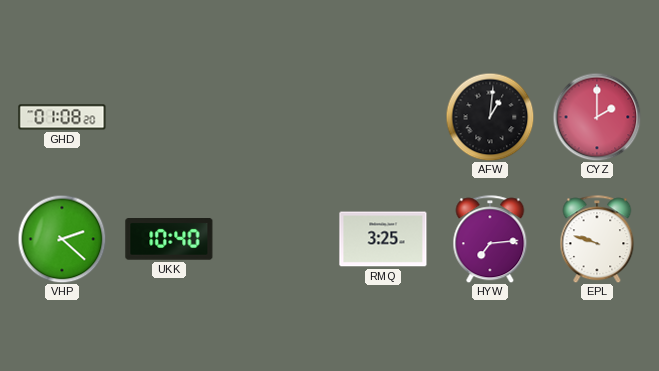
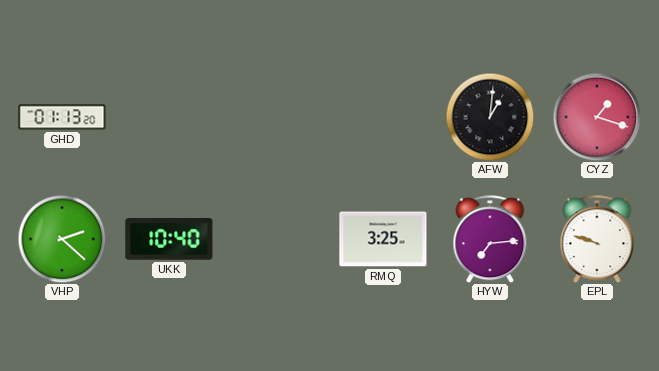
GHD: 01:08 -> 01:13 (62, 117)
CYZ: 2:00 -> 1:18 (597, 117)
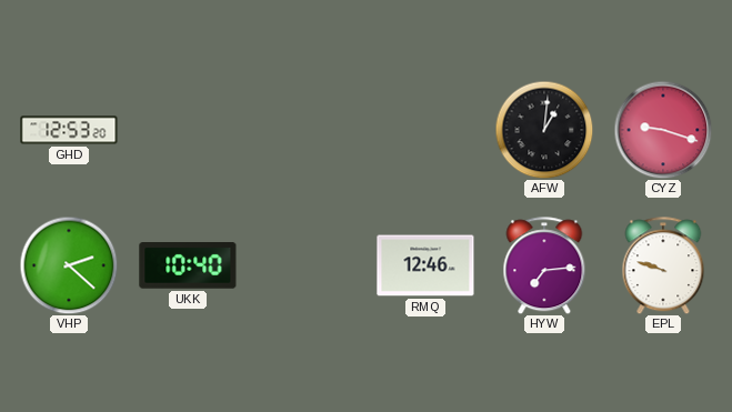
GHD: 01:13 -> 12:53 (69, 130)
CYZ: 1:18 -> 9:18 (663, 130)
RMQ: 3:25 -> 12:46 (425, 265)
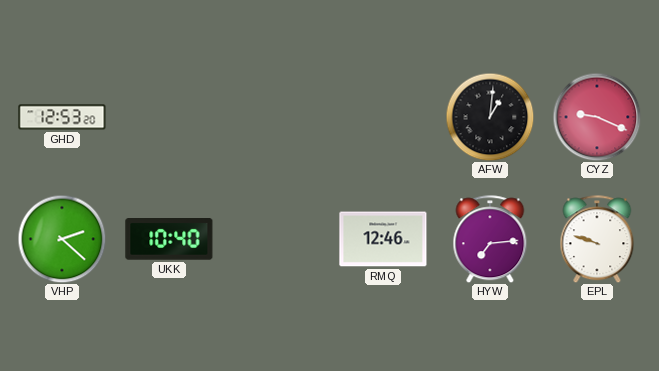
CYZ: 9:18 -> 9:19 (597, 117)
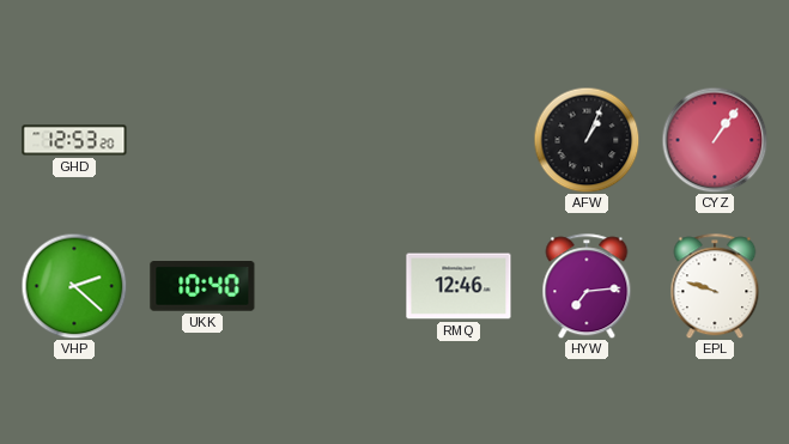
AFW: 1:01 -> 1:04 (587, 140)
CYZ: 9:19 -> 1:06 (715, 140)
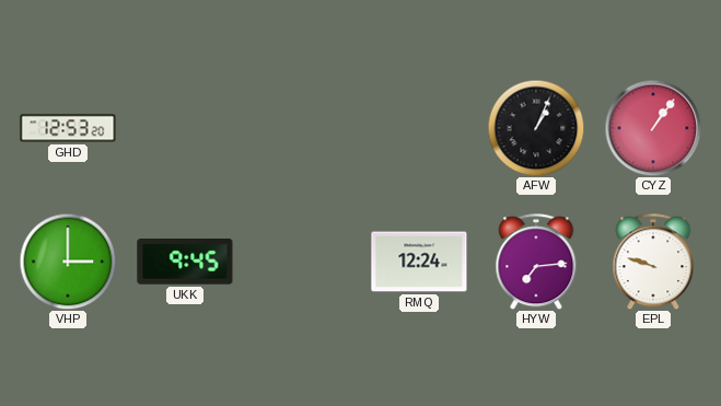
VHP: 2:22 -> 3:00 (68, 262)
UKK: 10:40 -> 9:45 (185, 263)
RMQ: 12:46 -> 12:24 (419, 262)
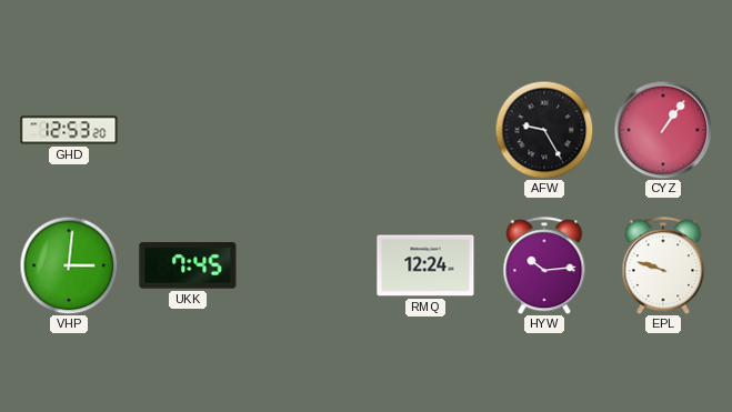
AFW: 1:04 -> 9:25 (544, 130)
VHP: 3:00 -> 3:01 (69, 265)
UKK: 9:45 -> 7:45 (188, 267)
HYW: 7:14 -> 10:14 (544, 265)
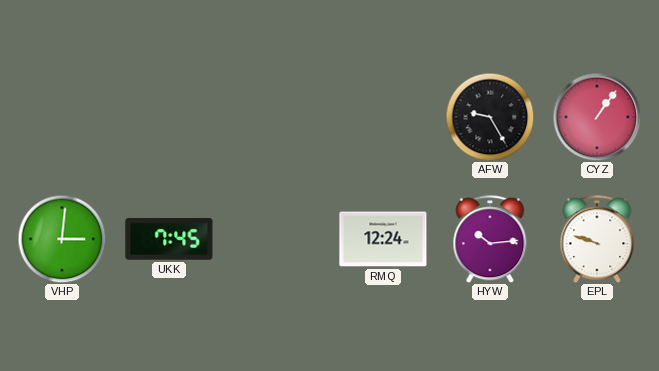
GHD: 12:53 -> none (69, 130)
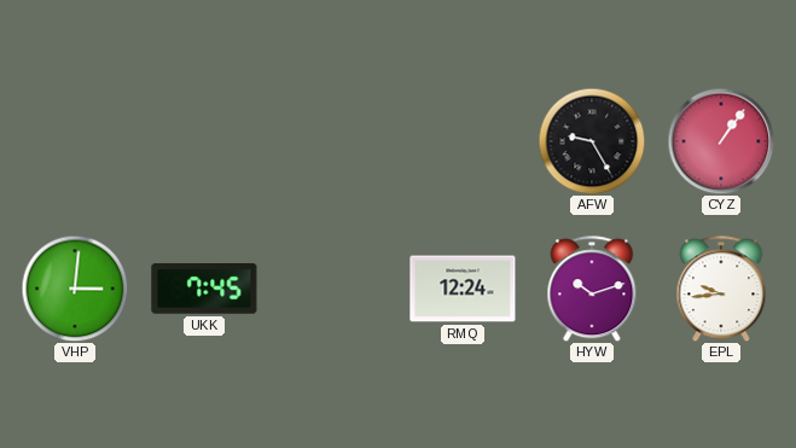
HYW: 10:14 -> 10:12 (592, 289)
EPL: 9:48 -> 9:44 (721, 289)
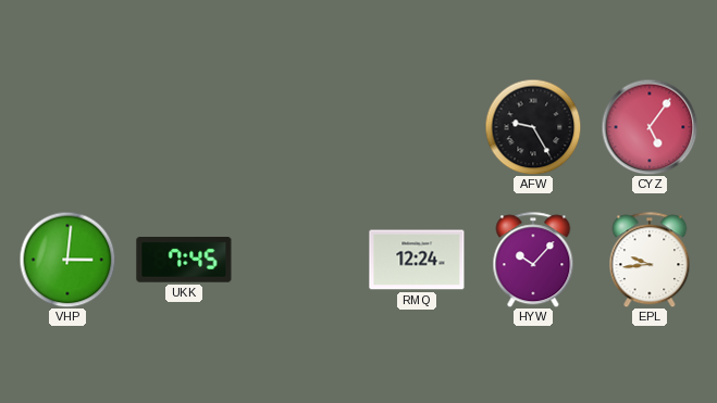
CYZ: 1:06 -> 5:06 (650, 127)
HYW: 10:12 -> 10:07 (533, 260)
